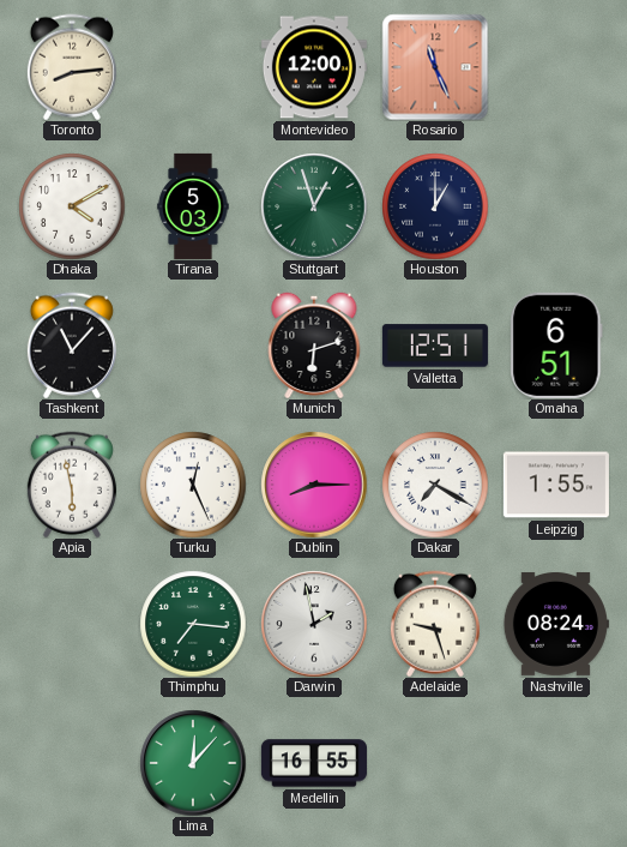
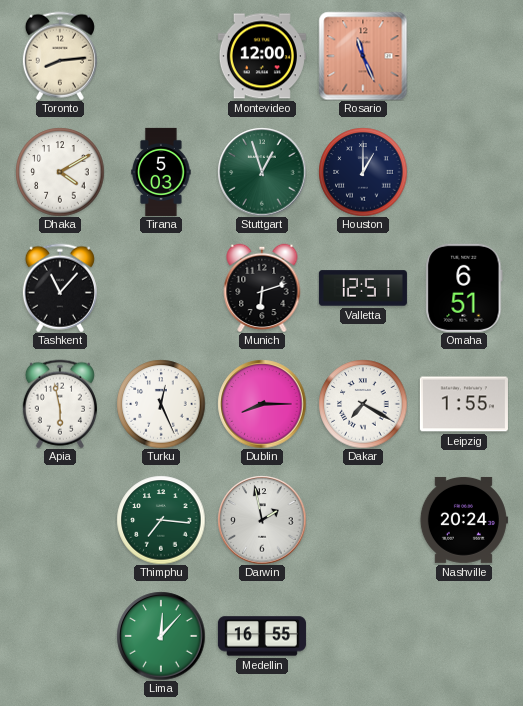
Adelaide: 9:27 -> none (435, 624)
Nashville: 08:24 -> 20:24 (464, 520)
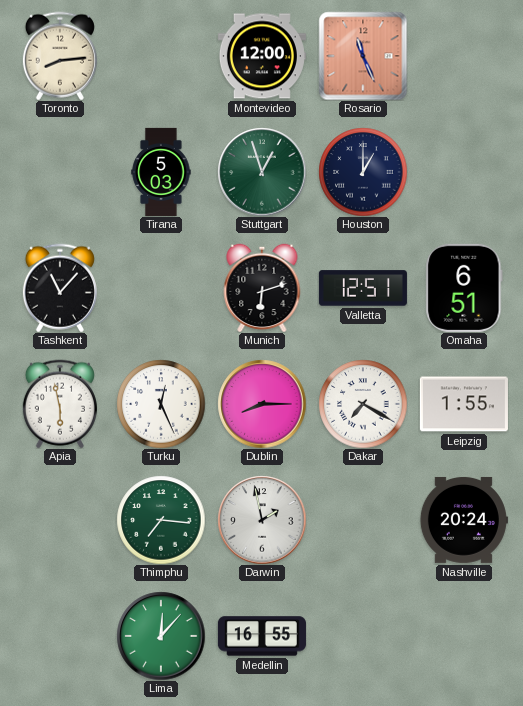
Dhaka: 4:10 -> none (60, 172)
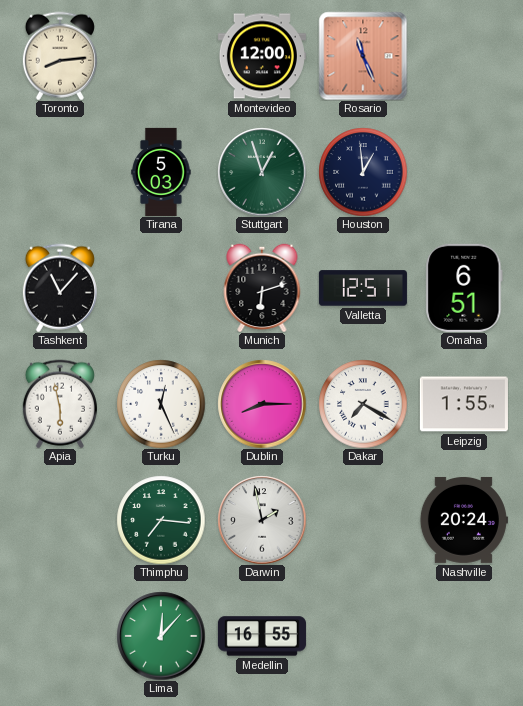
Houston: 1:00 -> 12:59 (363, 172)
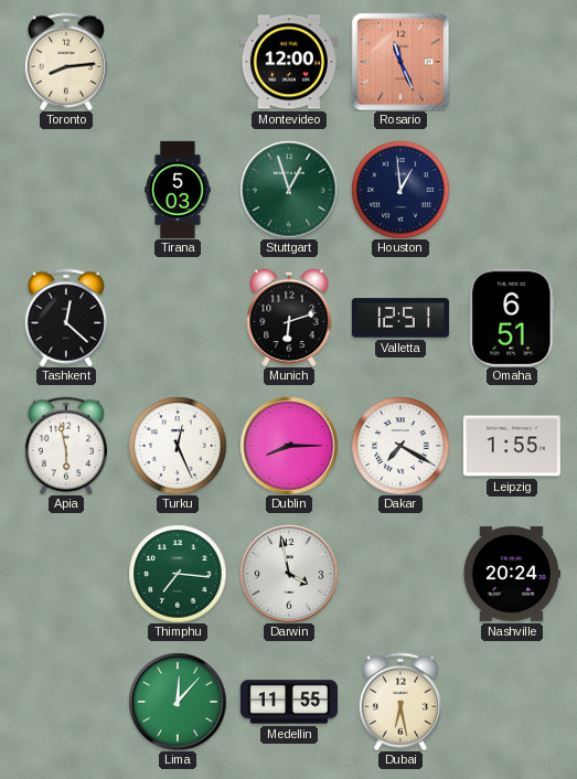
Tashkent: 11:07 -> 12:22 (66, 318)
Darwin: 1:58 -> 3:58 (289, 574)
Medellin: 16:55 -> 11:55 (289, 702)
Dubai: none -> 6:28 (400, 702)
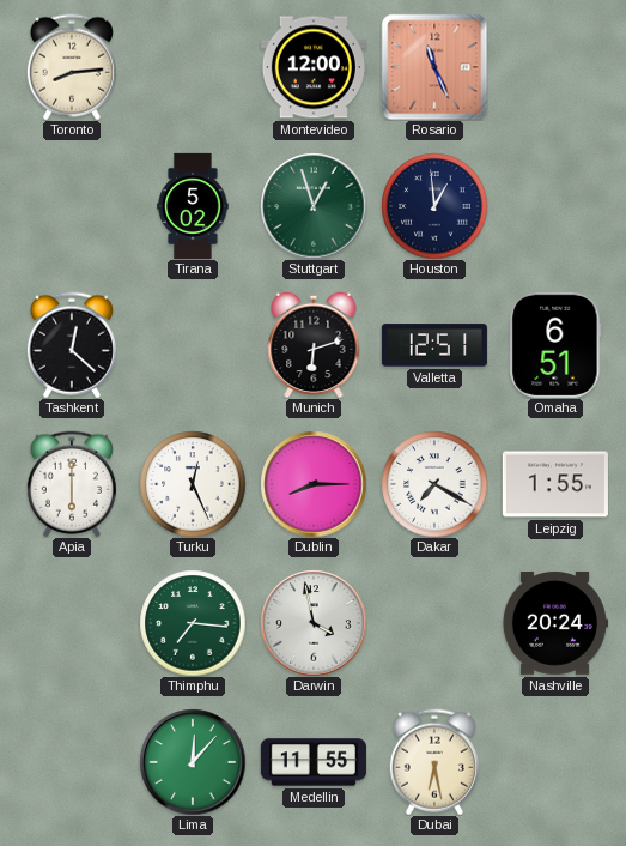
Tirana: 5:03 -> 5:02 (193, 206)
Apia: 5:58 -> 6:00 (72, 484)
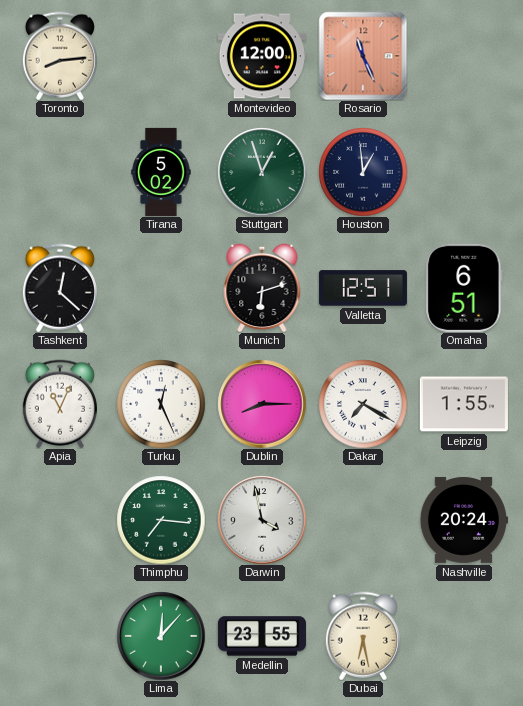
Apia: 6:00 -> 11:04 (60, 404)
Medellin: 11:55 -> 23:55 (262, 636)
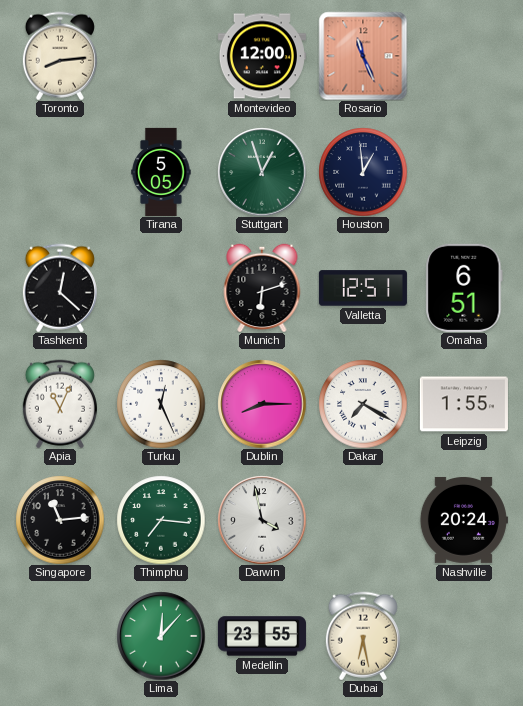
Tirana: 5:02 -> 5:05 (161, 172)
Singapore: none -> 11:14 (60, 520)
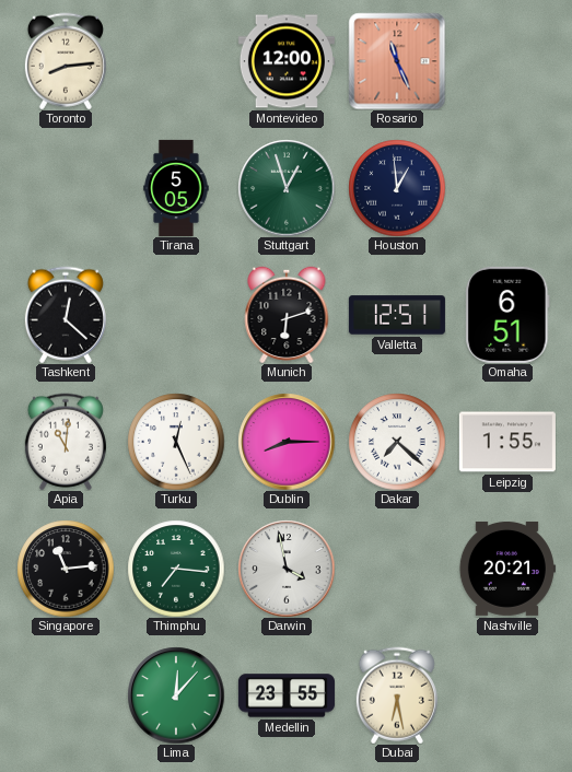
Apia: 11:04 -> 11:01 (66, 442)
Dakar: 7:20 -> 7:22 (397, 442)
Nashville: 20:24 -> 20:21 (507, 569)
